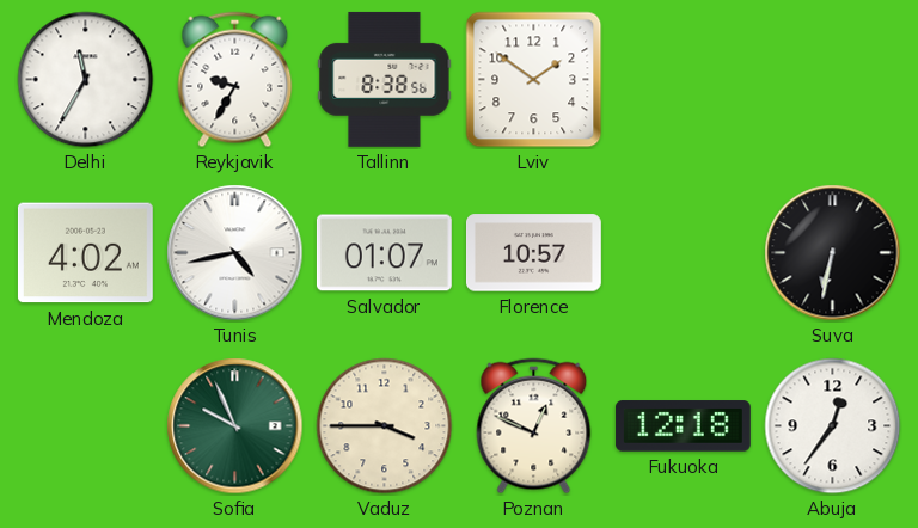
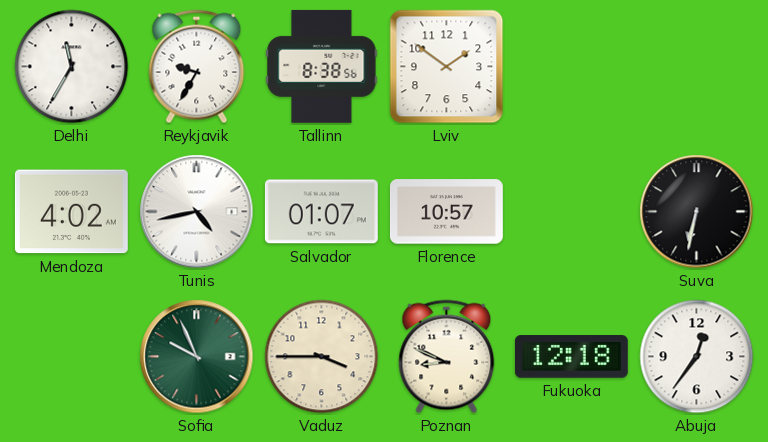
Poznan: 12:49 -> 8:49 (447, 357)
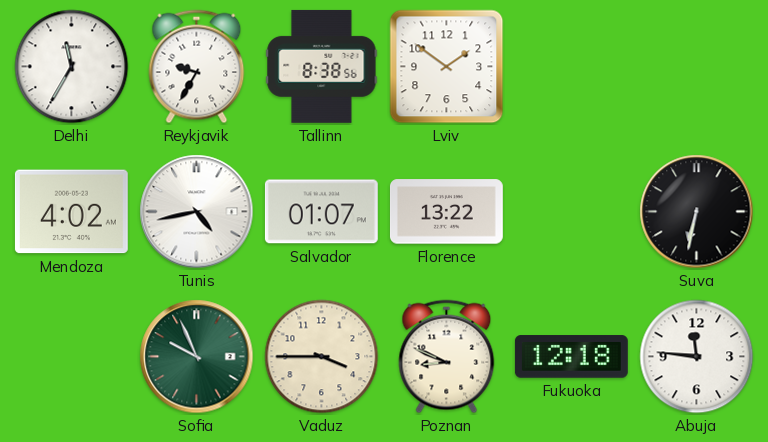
Florence: 10:57 -> 13:22 (446, 212)
Abuja: 12:36 -> 11:46 (697, 357)
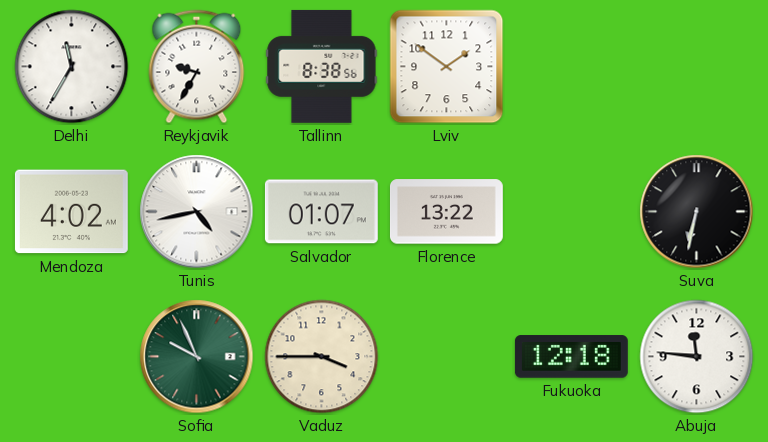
Poznan: 8:49 -> none (447, 357)
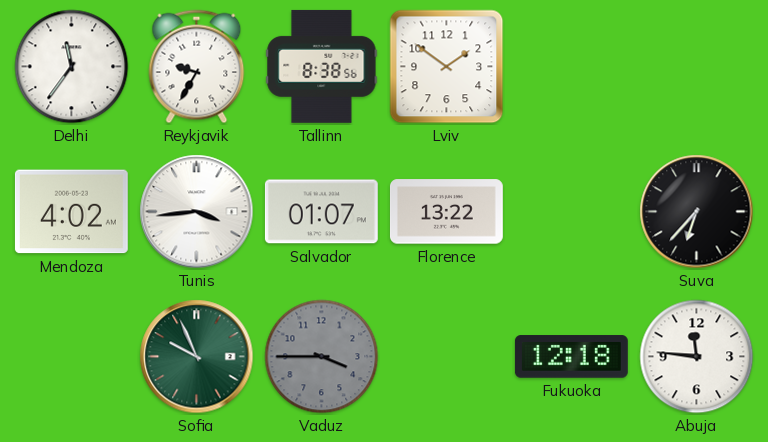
Delhi: 11:35 -> 11:36 (72, 67)
Tunis: 4:43 -> 3:44 (197, 212)
Suva: 6:32 -> 6:37 (697, 212)
Vaduz dial: cream -> grey (322, 357)
